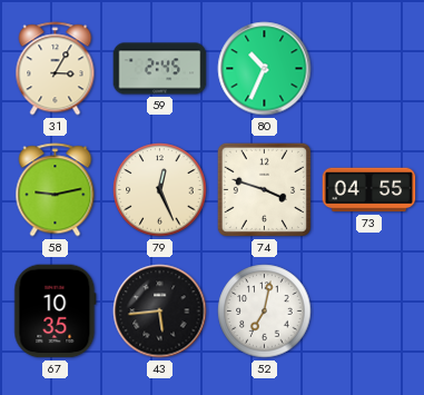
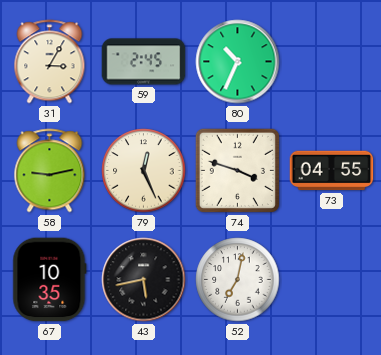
43: 5:44 -> 5:43 (144, 280)
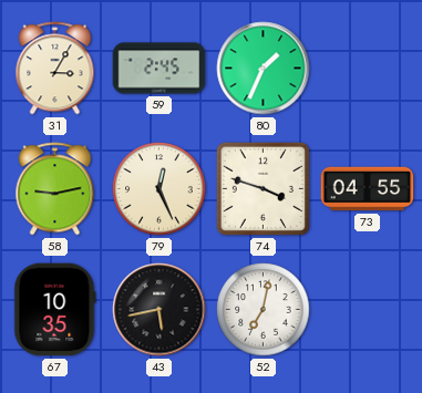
80: 10:34 -> 1:34 (264, 69)
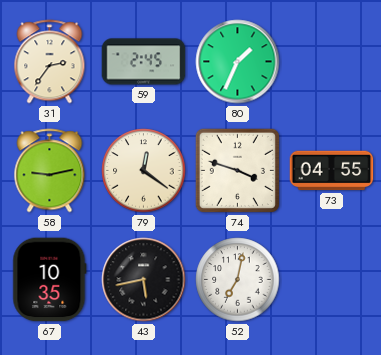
31: 3:05 -> 2:36 (50, 62)
79: 12:26 -> 12:21 (144, 171)
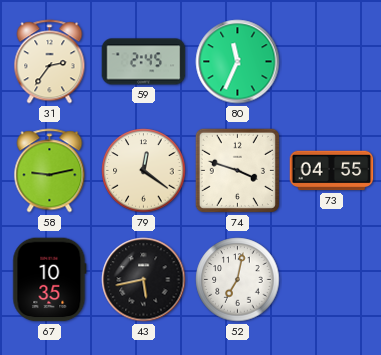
80: 1:34 -> 11:34 (238, 62)
